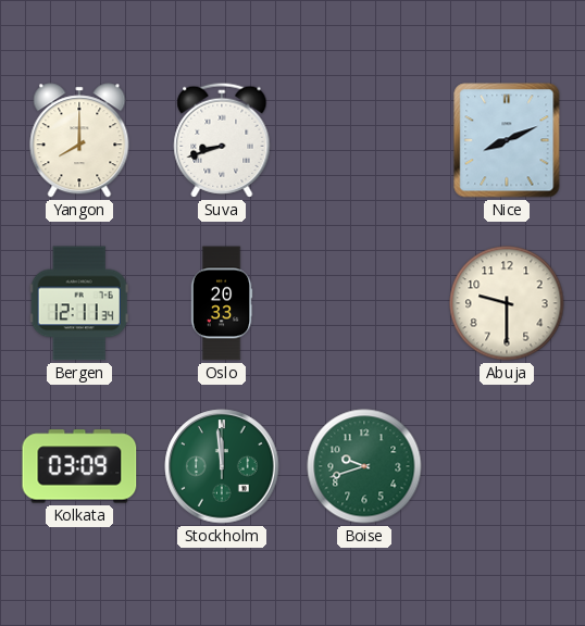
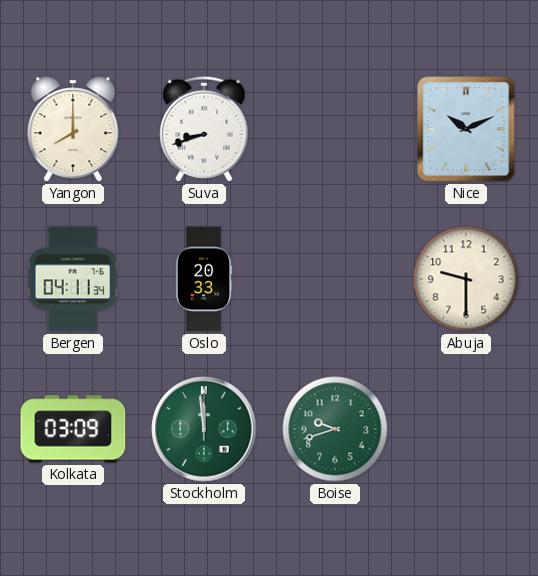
Nice: 8:11 -> 10:11 (466, 129)
Bergen: 12:11 -> 04:11 (73, 279)
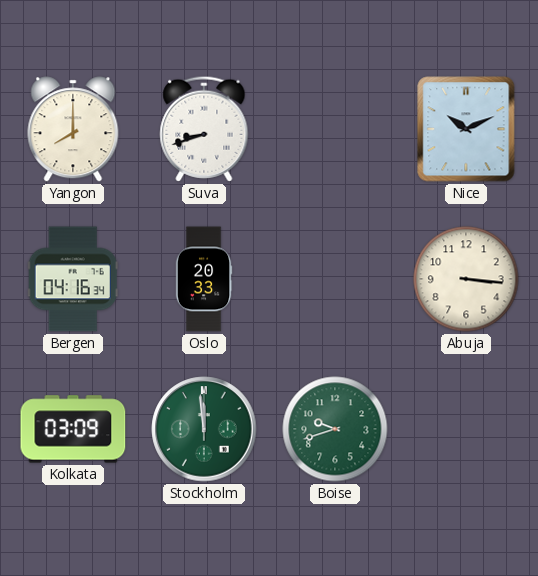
Bergen: 04:11 -> 04:16 (73, 279)
Abuja: 9:30 -> 3:16 (466, 279)
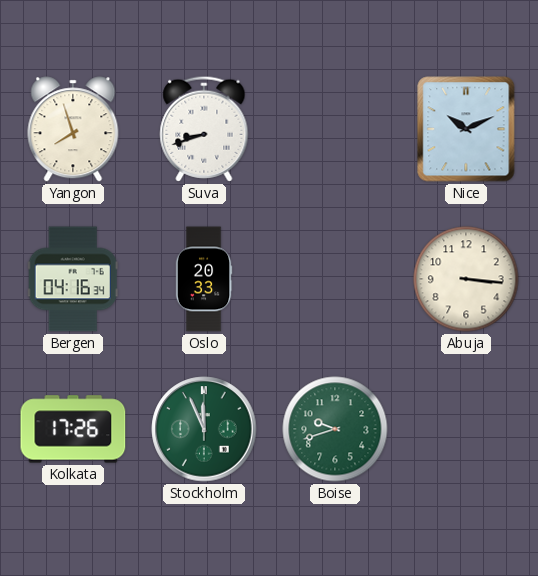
Yangon: 8:00 -> 7:57 (73, 129)
Kolkata: 03:09 -> 17:26 (73, 429)
Stockholm: 11:59 -> 11:56 (204, 429)
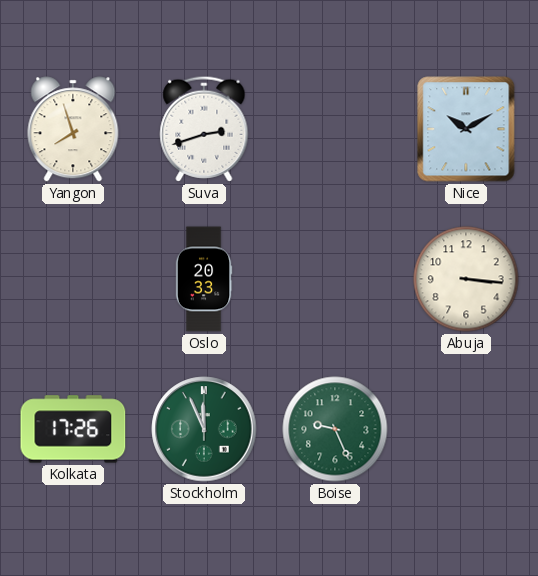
Suva: 8:42 -> 2:42 (204, 129)
Nice: 10:11 -> 10:10 (466, 129)
Bergen: 04:16 -> none (73, 279)
Boise: 9:42 -> 9:26 (335, 429)
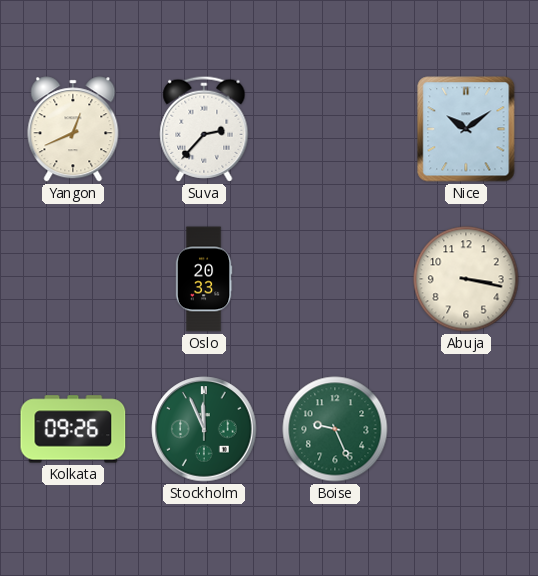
Yangon: 7:57 -> 12:41 (73, 129)
Suva: 2:42 -> 2:37 (204, 129)
Nice: 10:10 -> 10:09 (466, 129)
Abuja: 3:16 -> 3:17 (466, 279)
Kolkata: 17:26 -> 09:26 (73, 429)
